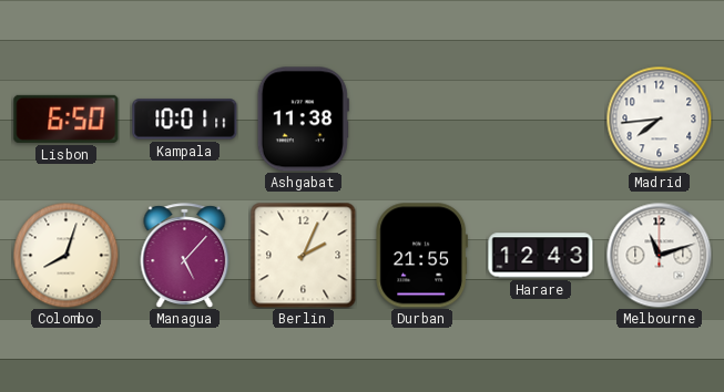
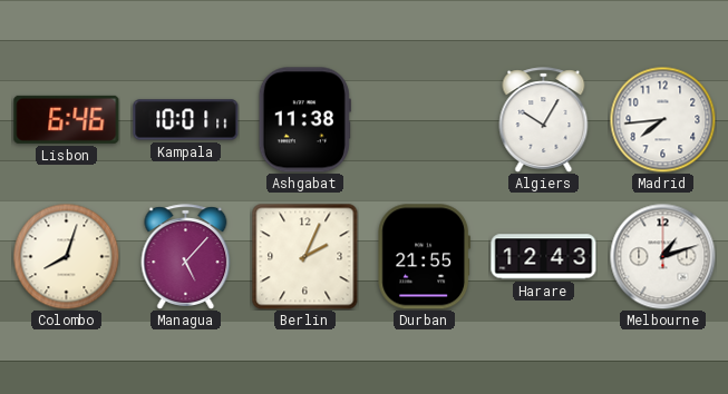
Lisbon: 6:50 -> 6:46 (67, 119)
Algiers: none -> 10:05 (544, 120)
Melbourne: 11:12 -> 1:12 (662, 256)
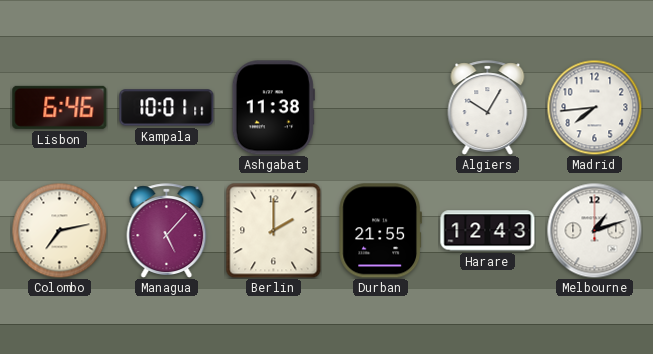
Colombo: 8:03 -> 7:13 (59, 230)
Berlin: 2:04 -> 2:00 (273, 230)
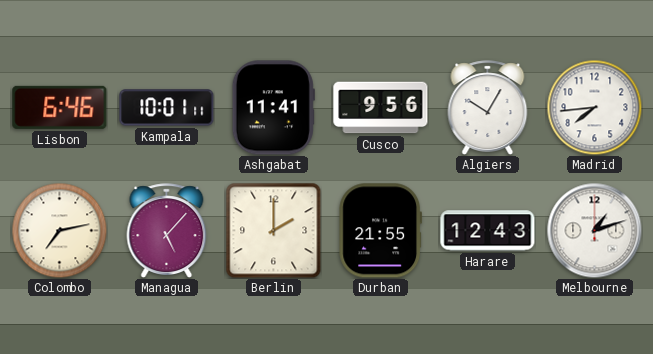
Ashgabat: 11:38 -> 11:41 (273, 108)
Cusco: none -> 9:56 (381, 108)
